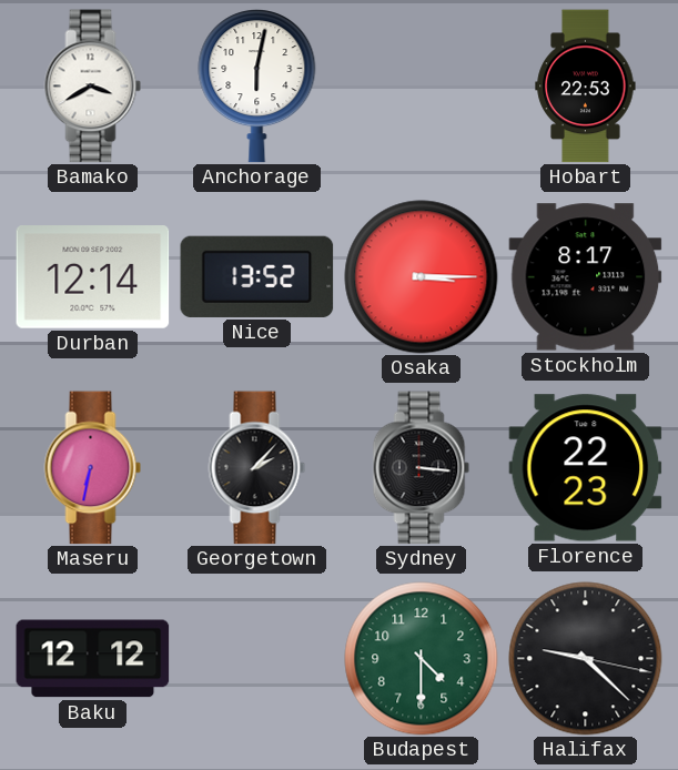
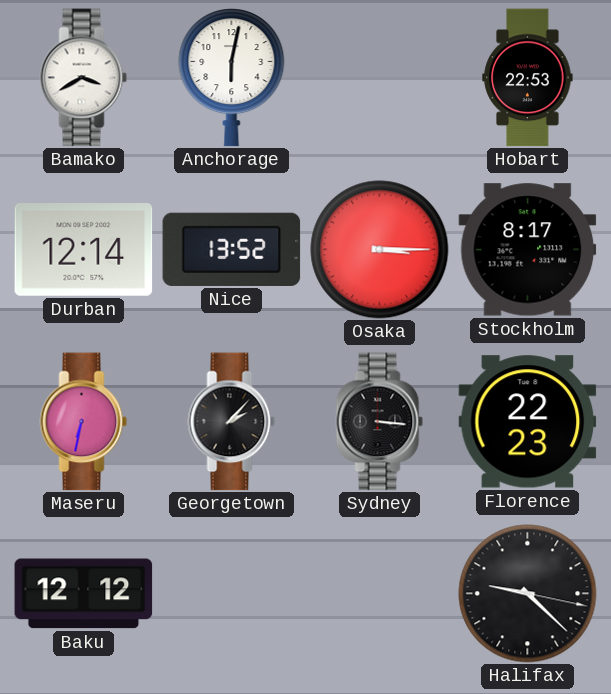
Budapest: 4:30 -> none (422, 659)
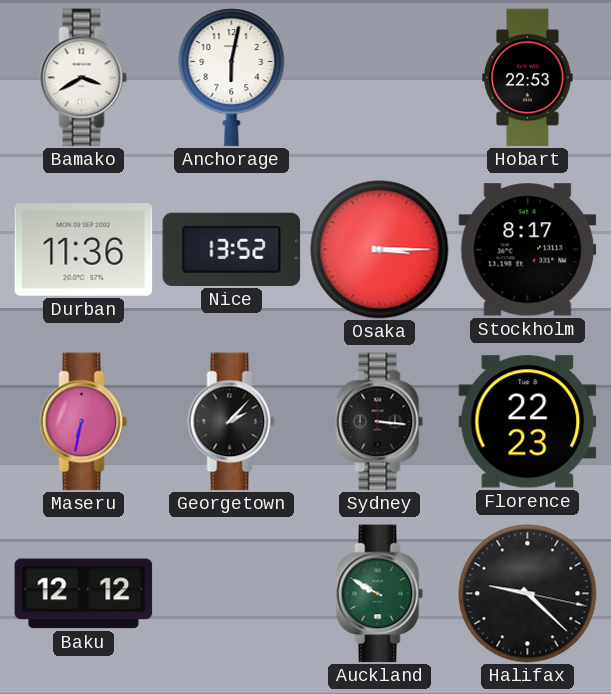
Durban: 12:14 -> 11:36 (84, 250)
Auckland: none -> 9:50 (380, 594)
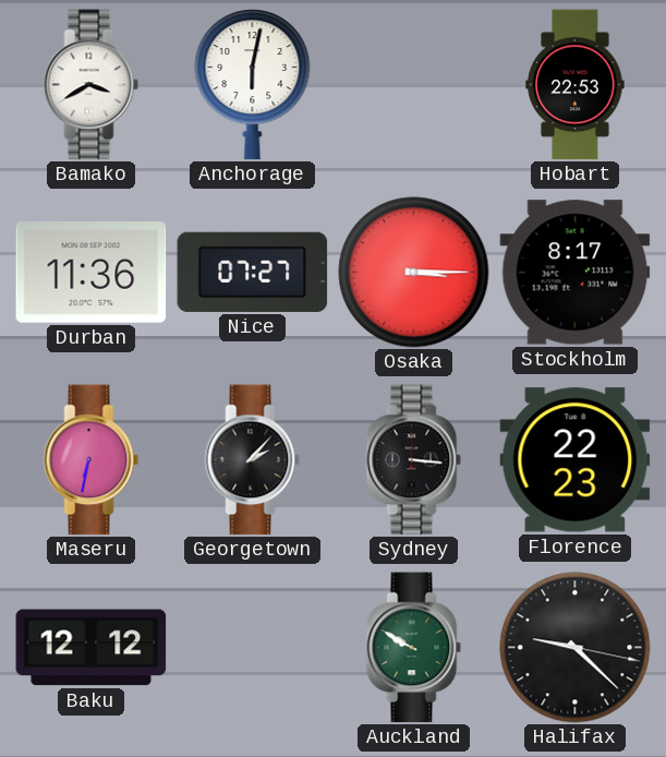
Nice: 13:52 -> 07:27 (253, 272)
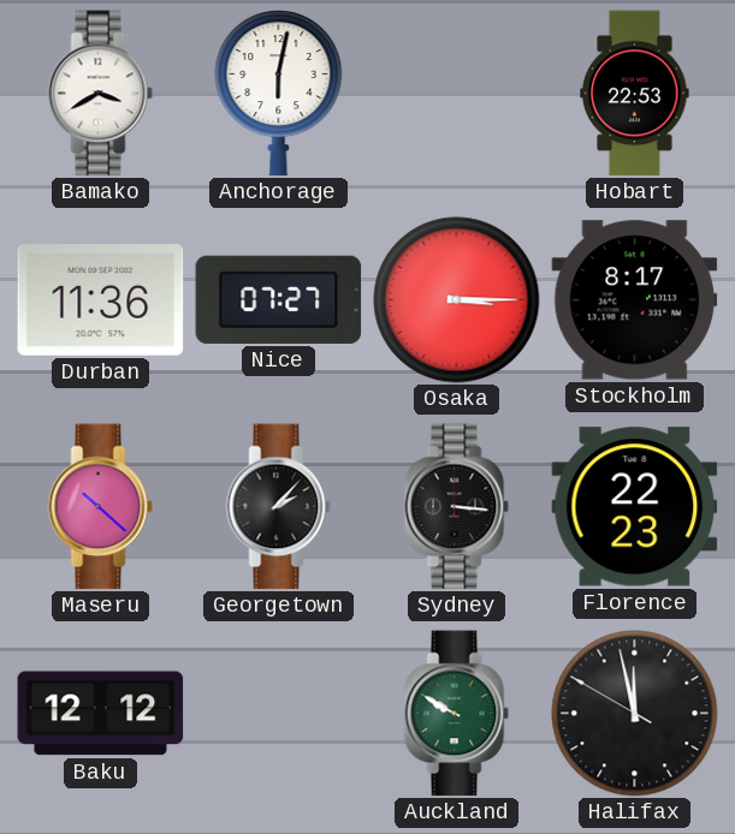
Maseru: 6:32 -> 10:22 (101, 507)
Halifax: 9:22 -> 11:57 (635, 714)
